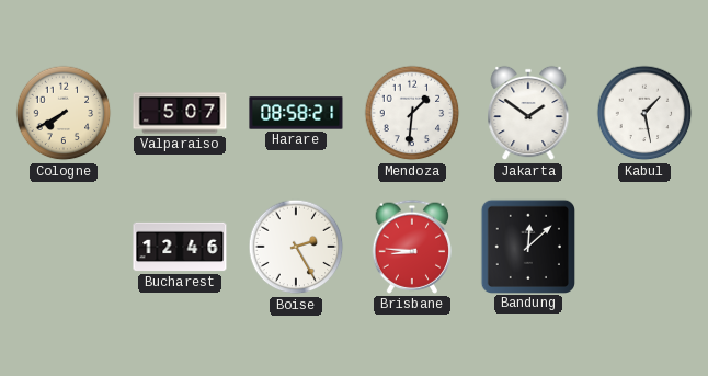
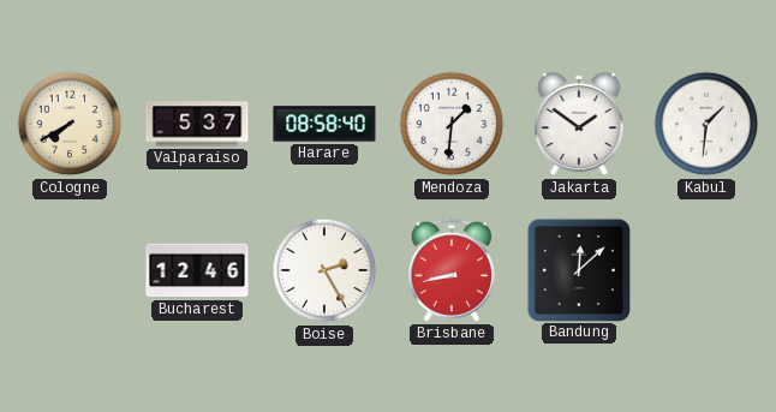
Valparaiso: 5:07 -> 5:37 (197, 124)
Harare: 08:58:21 -> 08:58:40 (324, 124)
Kabul: 1:28 -> 1:31 (706, 124)
Brisbane: 8:46 -> 8:43 (452, 270)
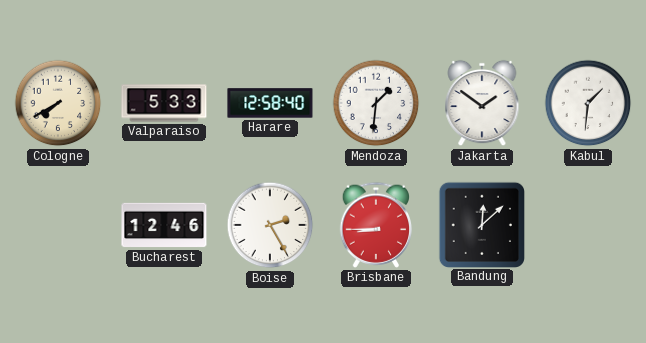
Valparaiso: 5:37 -> 5:33 (164, 103)
Harare: 08:58 -> 12:58 (270, 103)
Brisbane: 8:43 -> 8:45 (376, 225)
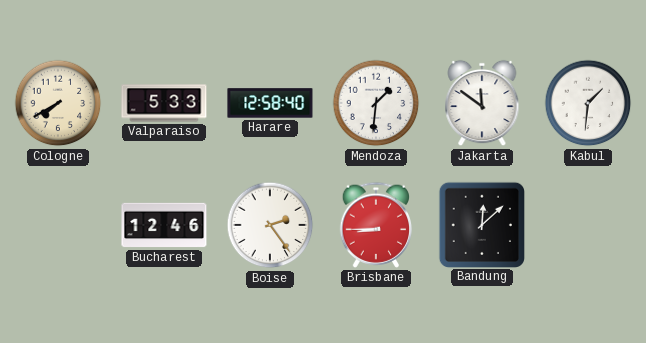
Jakarta: 1:51 -> 11:51 (482, 103)
Boise: 2:25 -> 2:24 (270, 225)
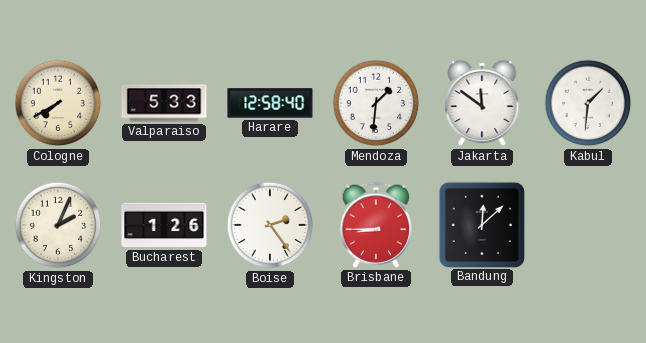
Kingston: none -> 2:04 (58, 225)
Bucharest: 12:46 -> 1:26 (164, 225)
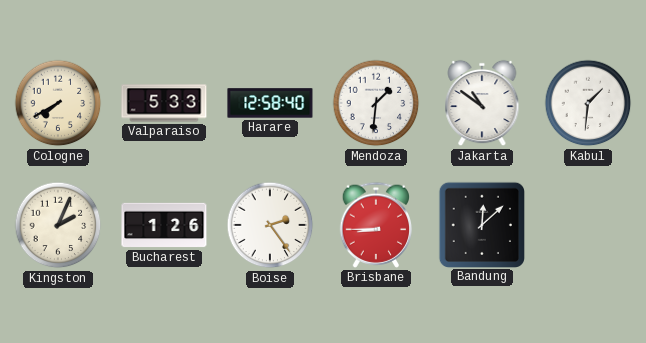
Jakarta: 11:51 -> 10:51 (482, 103)
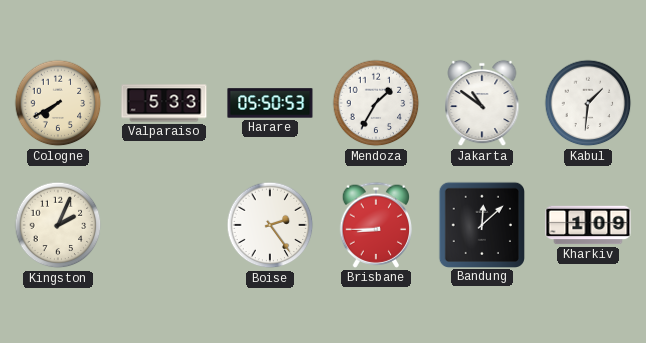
Harare: 12:58 -> 05:50 (270, 103)
Mendoza: 1:31 -> 1:35 (376, 103)
Bucharest: 1:26 -> none (164, 225)
Kharkiv: none -> 1:09 (588, 225)
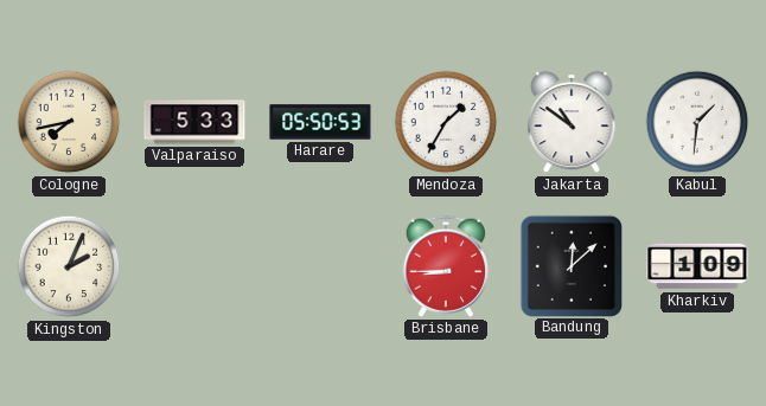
Cologne: 7:40 -> 7:43 (69, 122)
Boise: 2:24 -> none (270, 225)
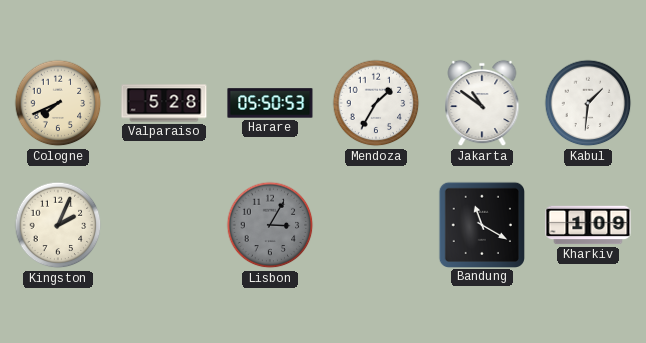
Cologne: 7:43 -> 7:41 (58, 103)
Valparaiso: 5:33 -> 5:28 (164, 103)
Lisbon: none -> 3:05 (270, 225)
Brisbane: 8:45 -> none (446, 266)
Bandung: 12:08 -> 11:20 (481, 224)
